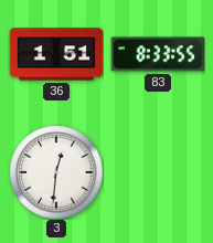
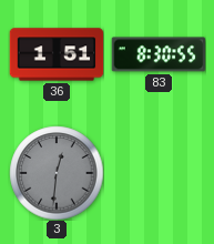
83: 8:33 -> 8:30 (159, 54)
3 dial: white -> grey (57, 173)
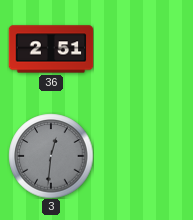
36: 1:51 -> 2:51 (51, 49)
83: 8:30 -> none (159, 54)
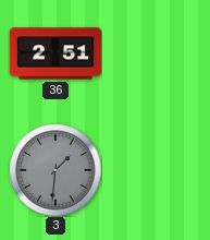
3: 12:31 -> 1:31 (55, 170)
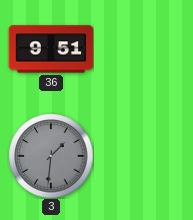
36: 2:51 -> 9:51 (51, 49)
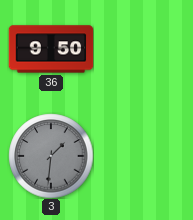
36: 9:51 -> 9:50 (51, 49)
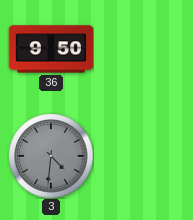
3: 1:31 -> 4:31 (51, 156)
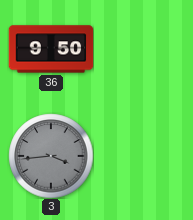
3: 4:31 -> 3:44 (51, 156)
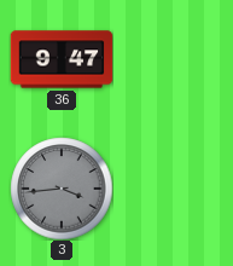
36: 9:50 -> 9:47 (62, 59)
